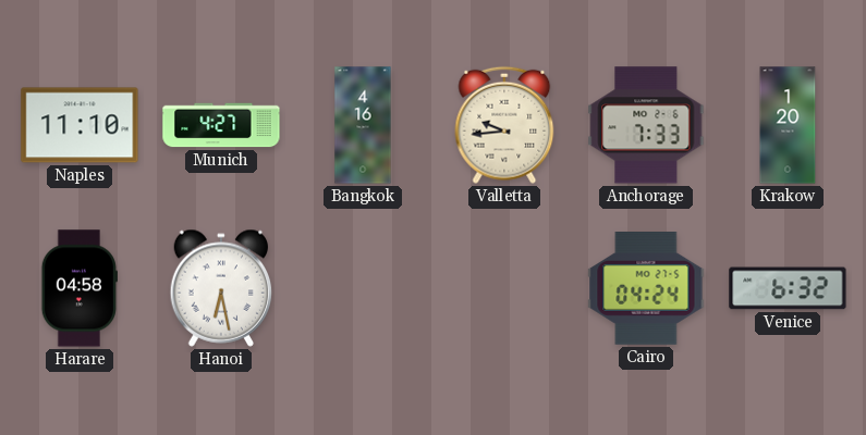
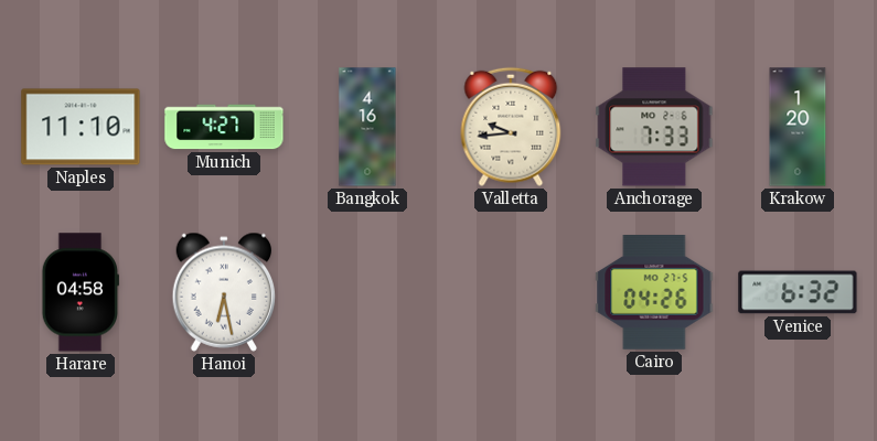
Cairo: 04:24 -> 04:26 (654, 293)
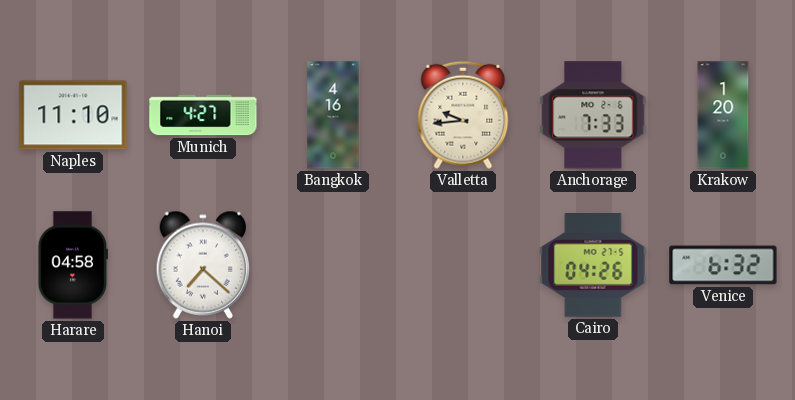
Hanoi: 6:28 -> 7:22 (203, 265)
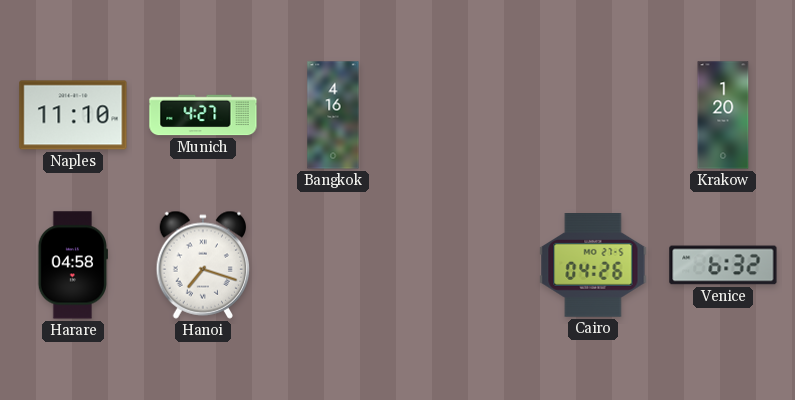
Valletta: 9:44 -> none (463, 115)
Anchorage: 7:33 -> none (593, 115)
Hanoi: 7:22 -> 7:18 (203, 265)
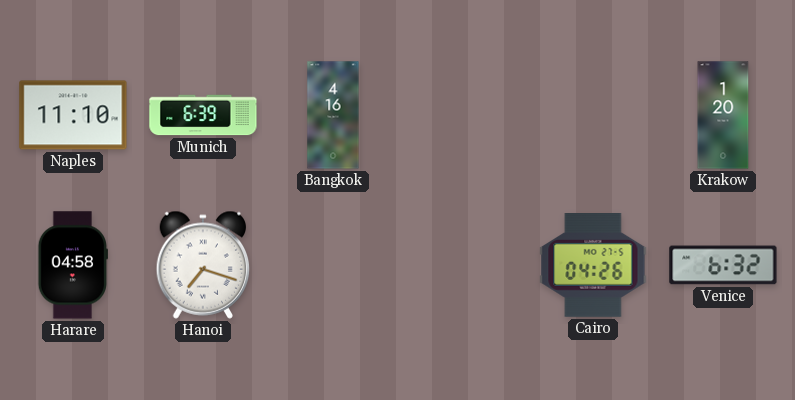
Munich: 4:27 -> 6:39 (203, 115)
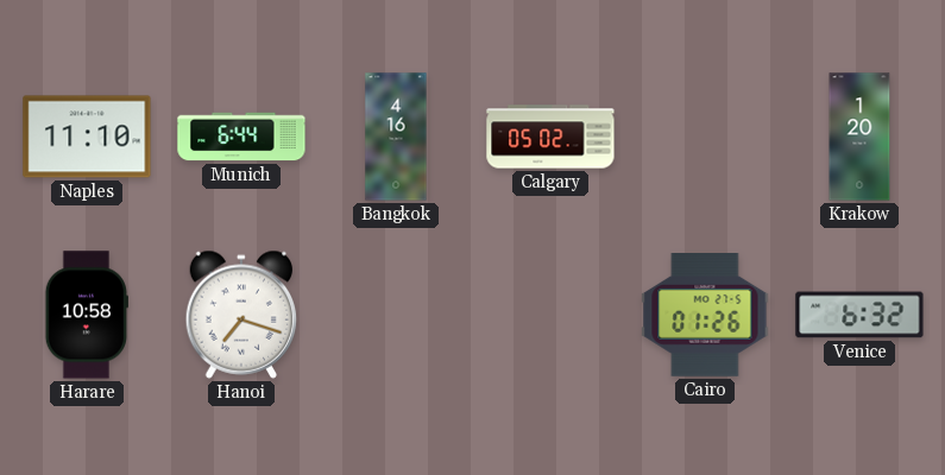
Munich: 6:39 -> 6:44 (241, 137)
Calgary: none -> 05:02 (550, 137)
Harare: 04:58 -> 10:58 (87, 315)
Cairo: 04:26 -> 01:26 (705, 316)
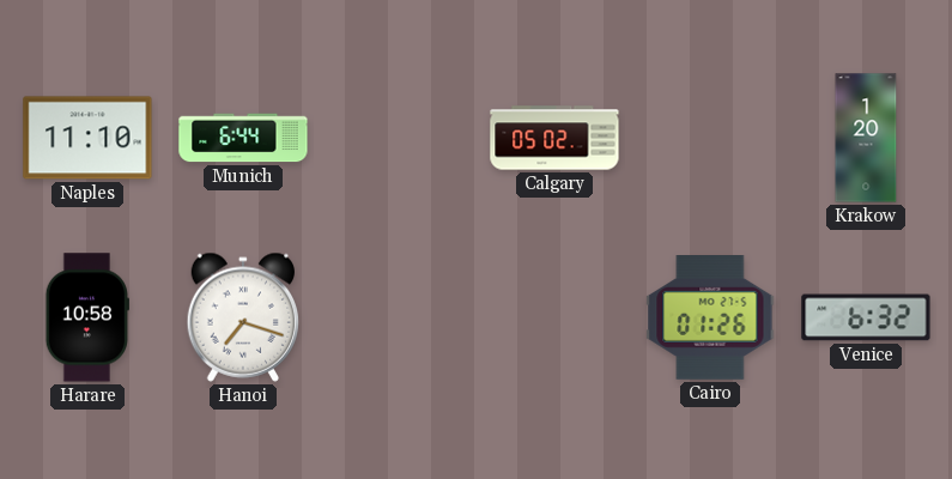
Bangkok: 4:16 -> none (396, 137)
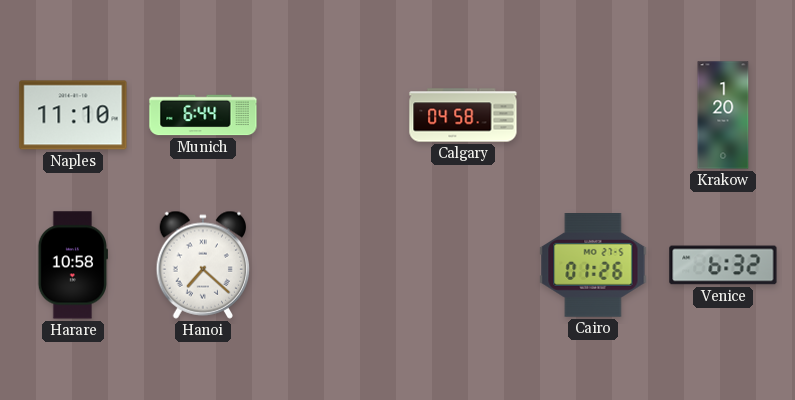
Calgary: 05:02 -> 04:58 (463, 115)
Hanoi: 7:18 -> 7:22 (203, 265)
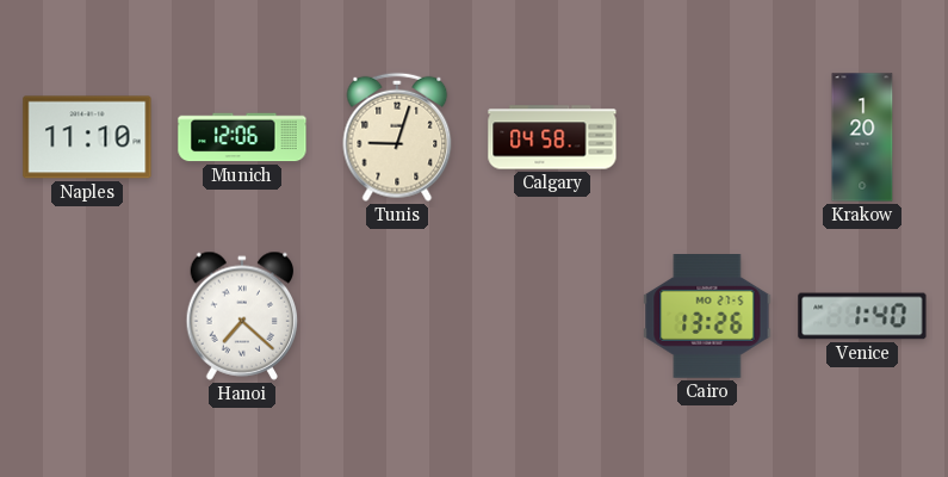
Munich: 6:44 -> 12:06 (242, 137)
Tunis: none -> 9:03 (397, 137)
Harare: 10:58 -> none (73, 265)
Cairo: 01:26 -> 13:26 (707, 317)
Venice: 6:32 -> 1:40 (862, 316)
